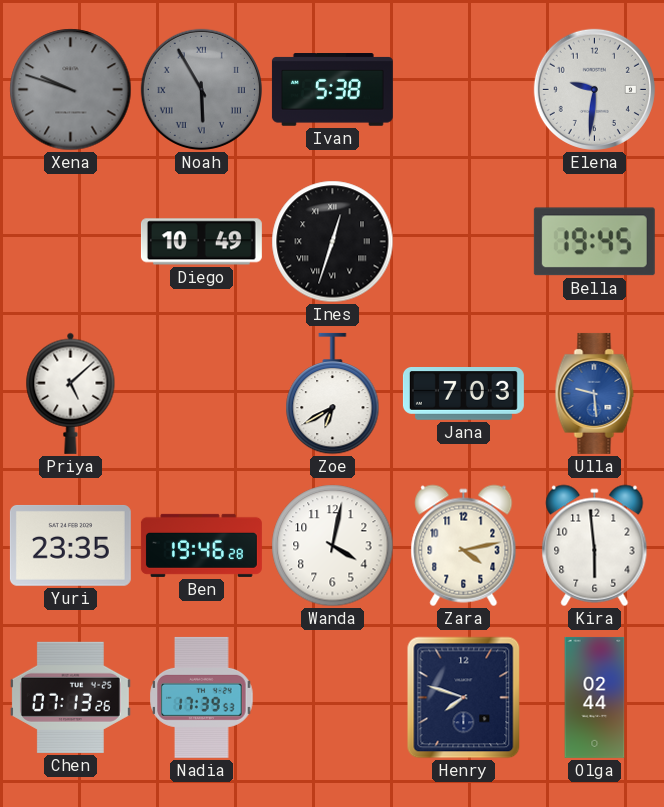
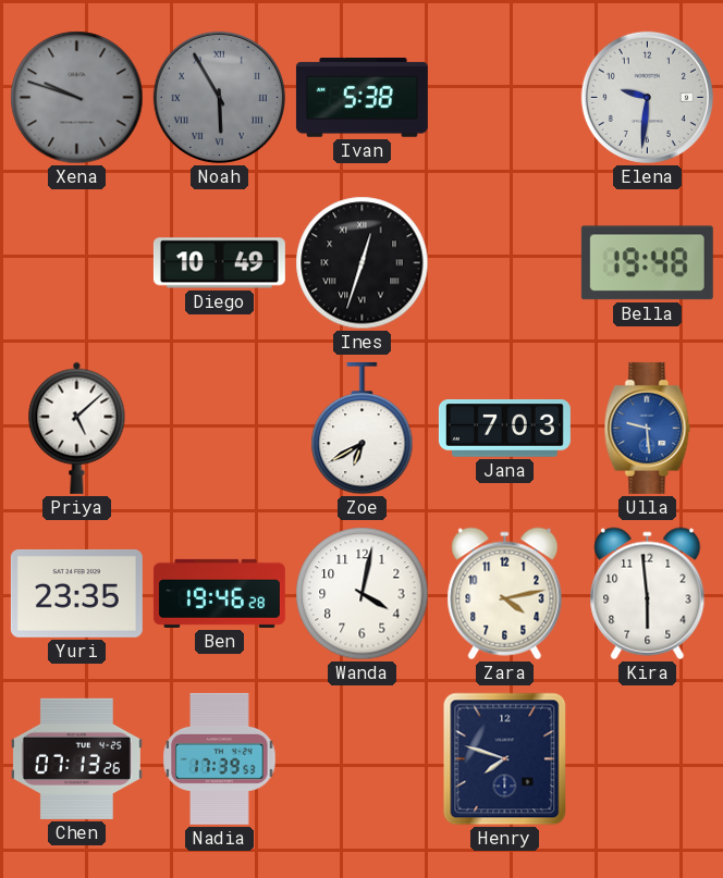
Bella: 19:45 -> 19:48 (647, 263)
Olga: 02:44 -> none (595, 697)
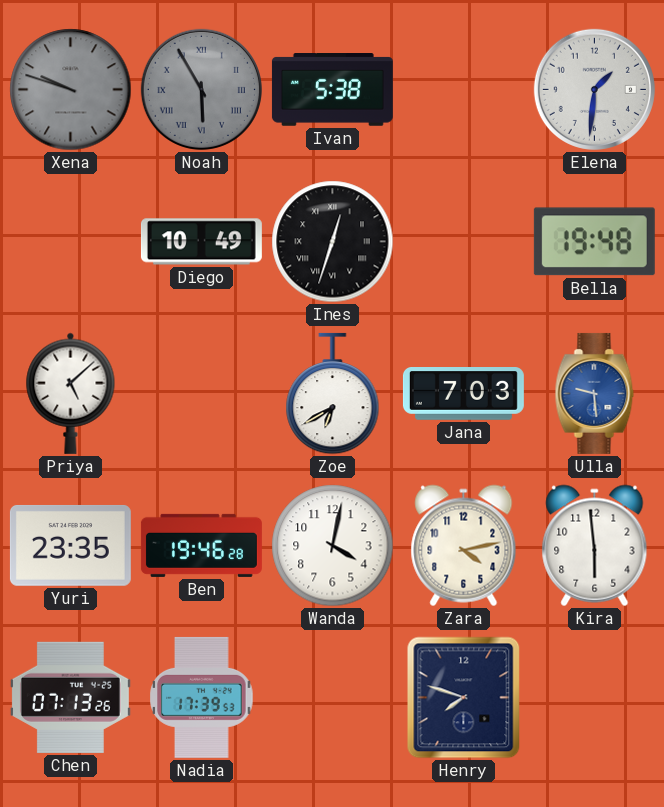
Elena: 9:31 -> 1:31 (594, 89)
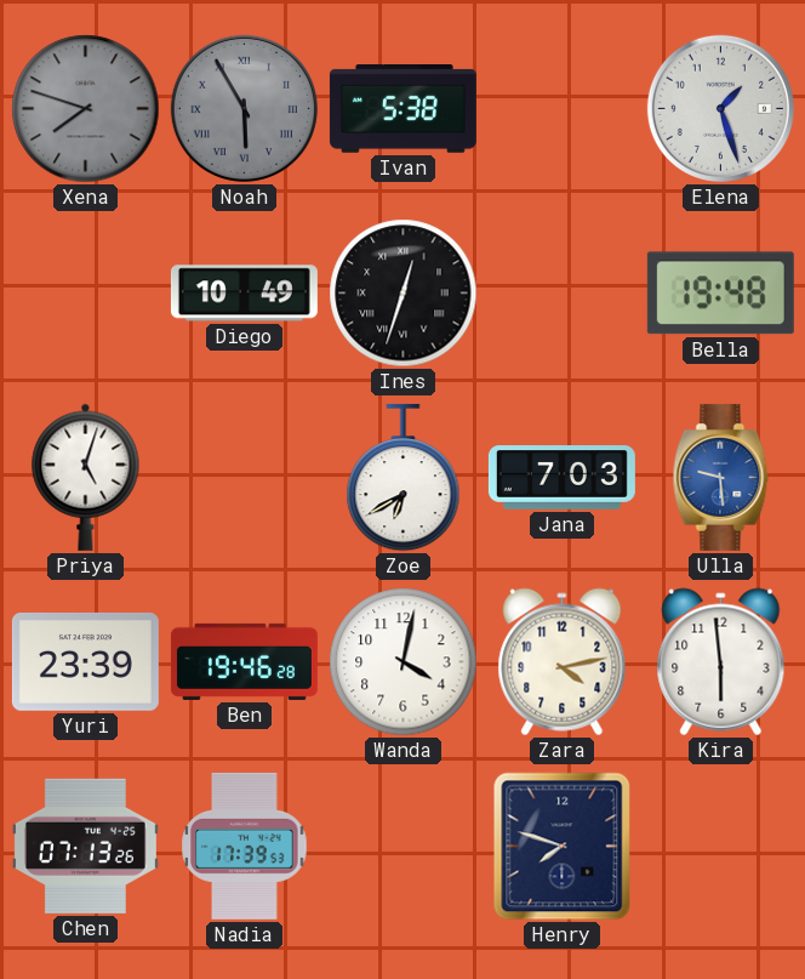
Xena: 9:48 -> 7:48 (86, 109)
Elena: 1:31 -> 1:27 (720, 108)
Priya: 5:08 -> 5:03 (86, 477)
Yuri: 23:35 -> 23:39 (85, 661)
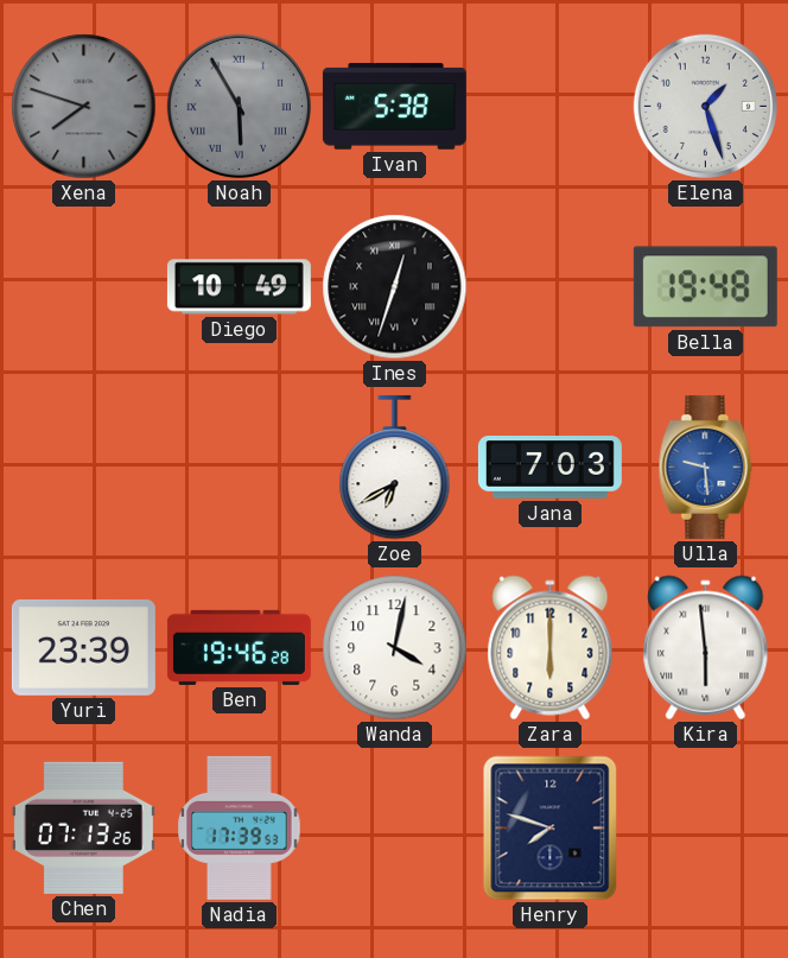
Priya: 5:03 -> none (86, 477)
Zara: 4:13 -> 6:00 (551, 648)
Kira numerals: Arabic -> Roman (706, 648)
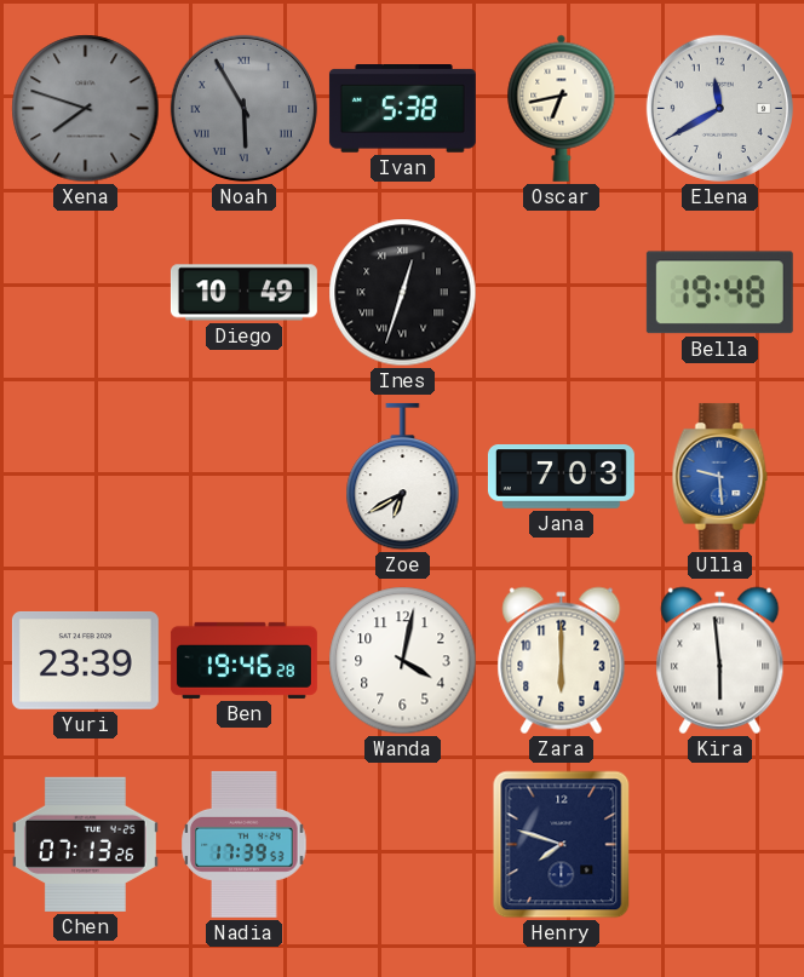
Oscar: none -> 6:43 (562, 108)
Elena: 1:27 -> 11:40 (719, 108)
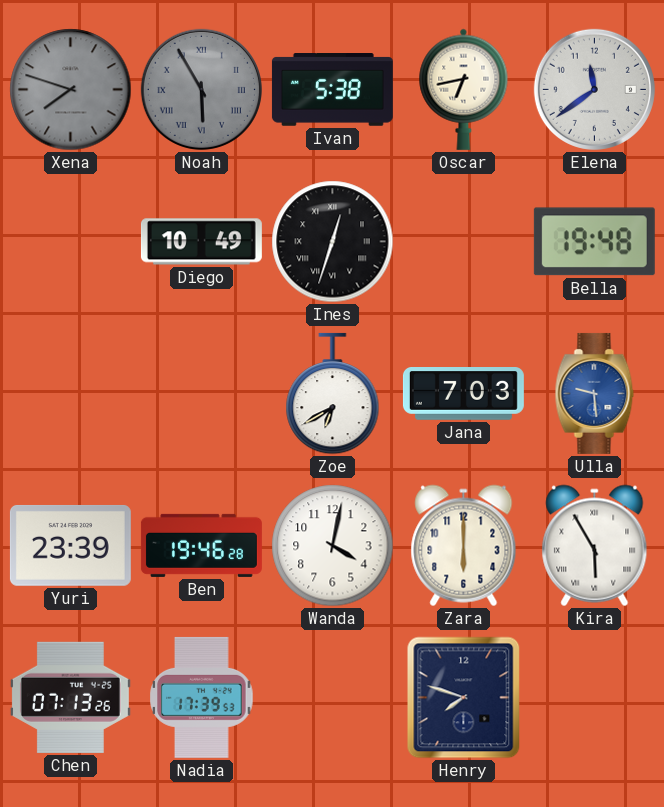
Elena: 11:40 -> 11:39 (594, 89)
Kira: 5:59 -> 5:55 (595, 546)
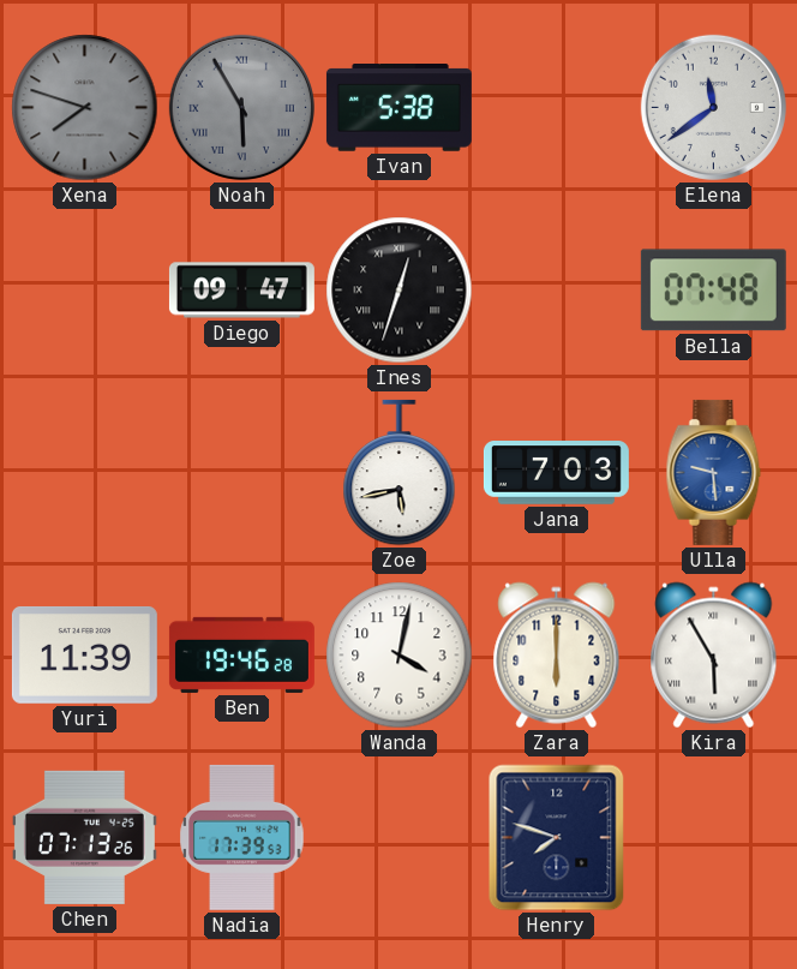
Oscar: 6:43 -> none (464, 89)
Diego: 10:49 -> 09:47 (241, 291)
Bella: 19:48 -> 07:48 (713, 291)
Zoe: 6:40 -> 5:43 (400, 473)
Yuri: 23:39 -> 11:39 (84, 654)
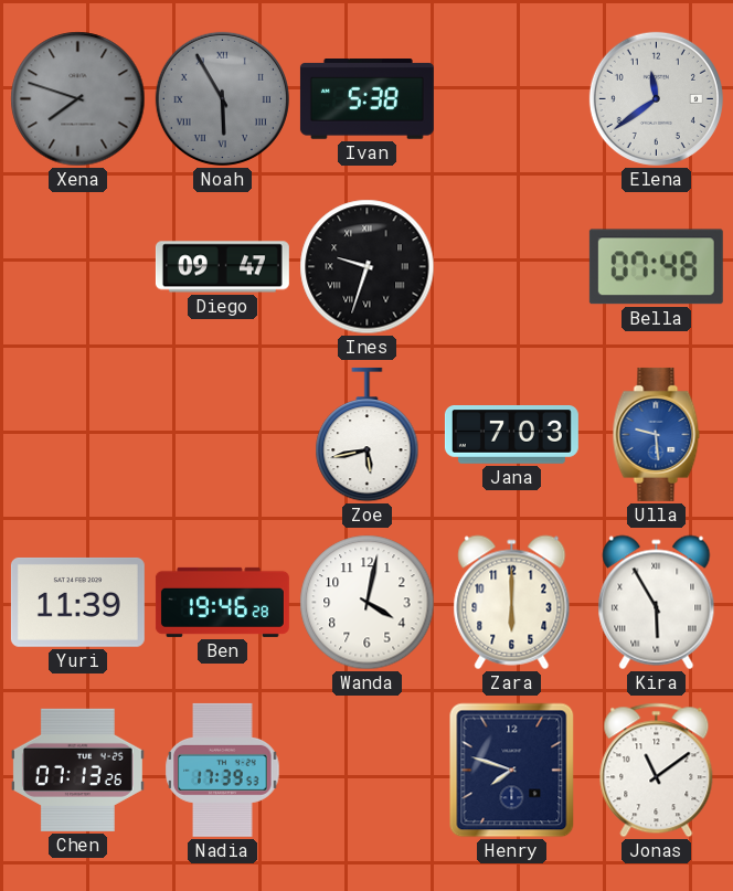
Ines: 12:33 -> 9:33 (368, 267)
Jonas: none -> 11:09 (657, 771)
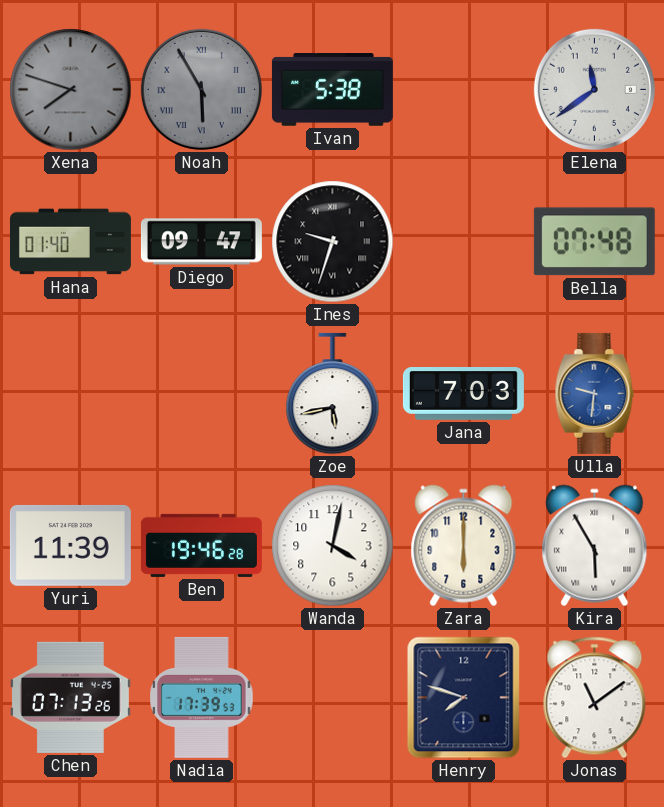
Hana: none -> 01:40 (70, 242)
Ulla: 9:29 -> 9:31 (595, 393)
